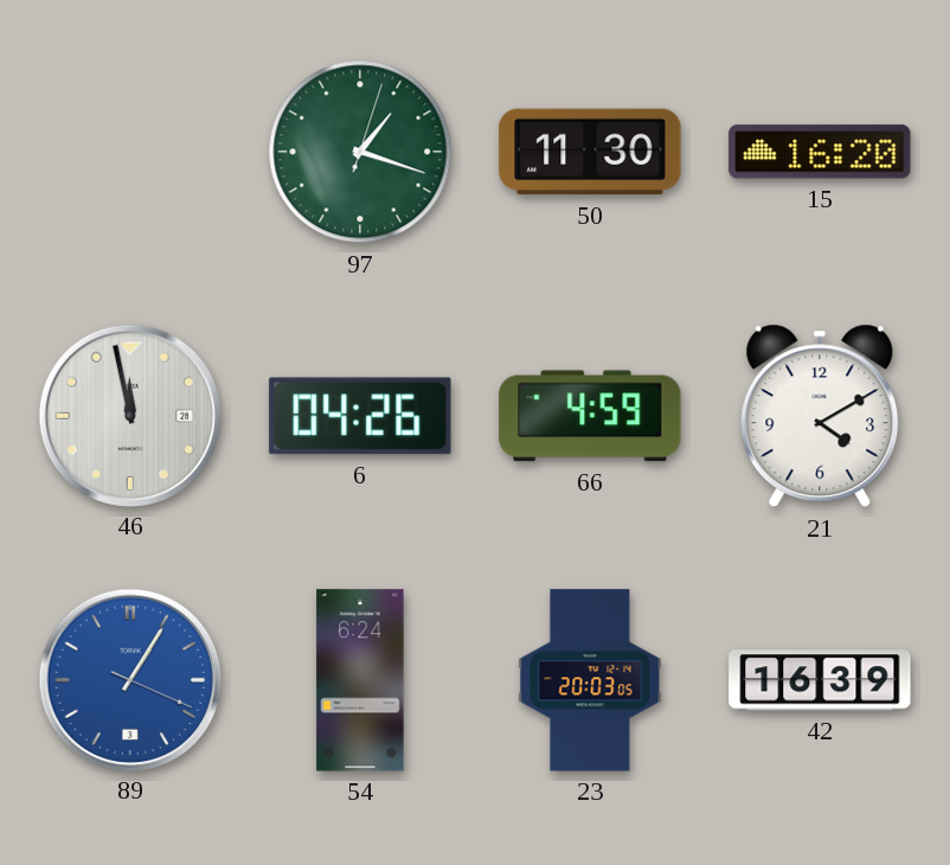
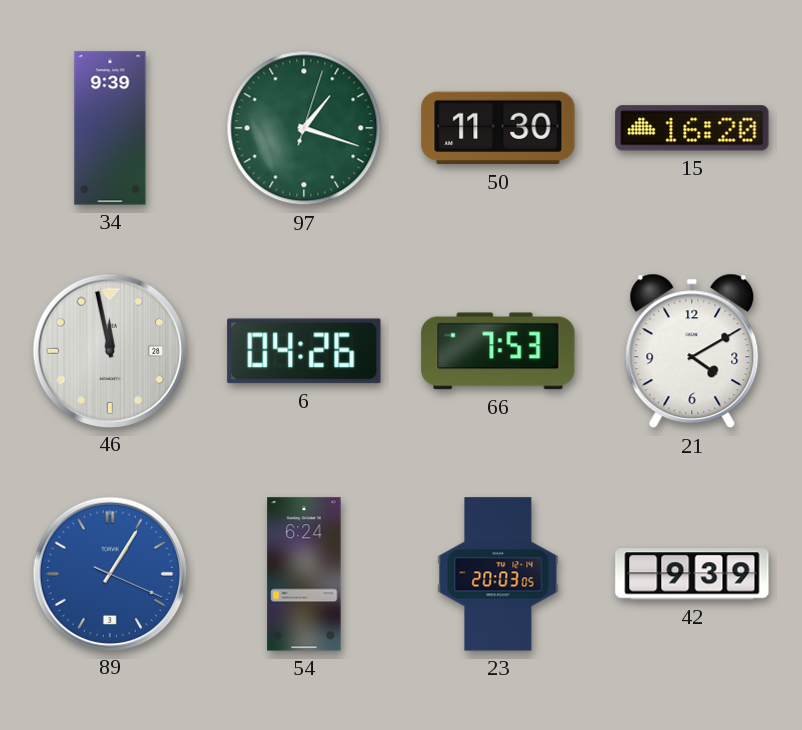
34: none -> 9:39 (110, 128)
66: 4:59 -> 7:53 (498, 351)
42: 16:39 -> 9:39 (692, 574)
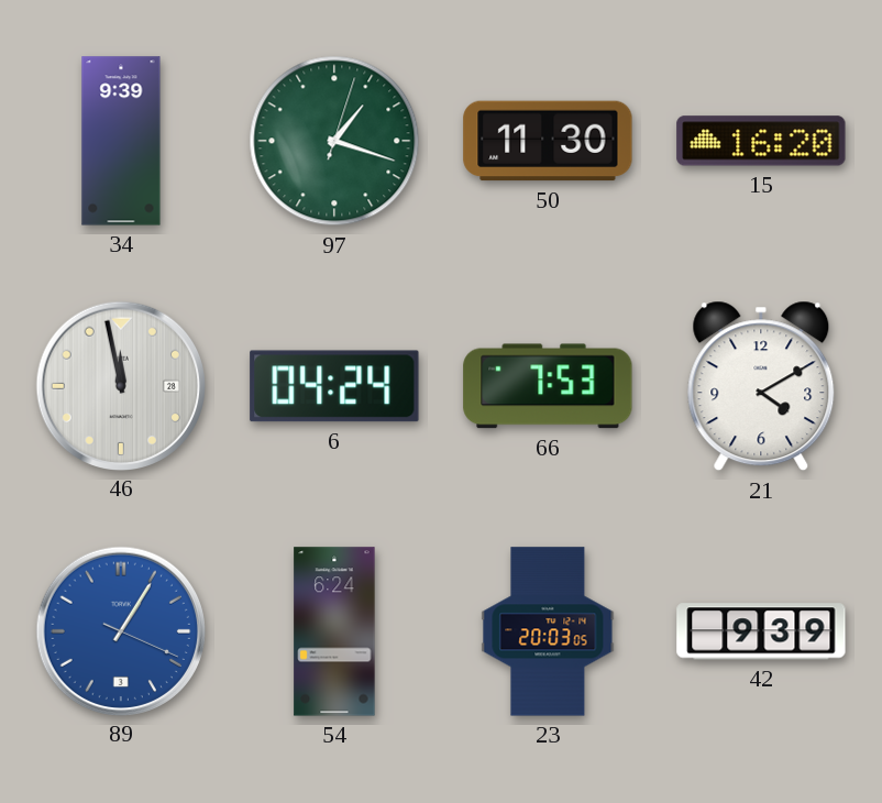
6: 04:26 -> 04:24 (334, 386)
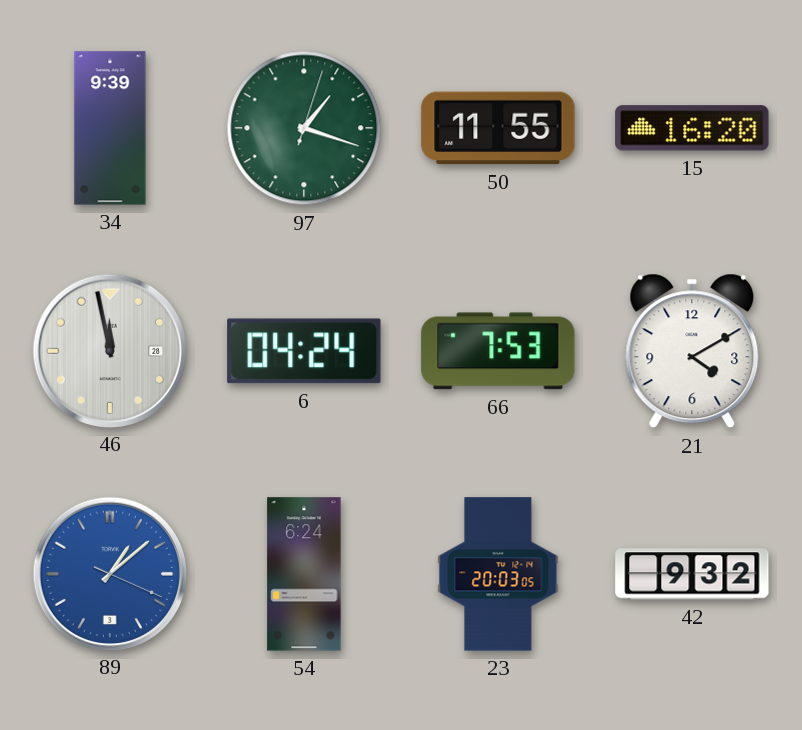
50: 11:30 -> 11:55 (498, 128)
89: 1:05 -> 1:08 (109, 573)
42: 9:39 -> 9:32 (692, 574)
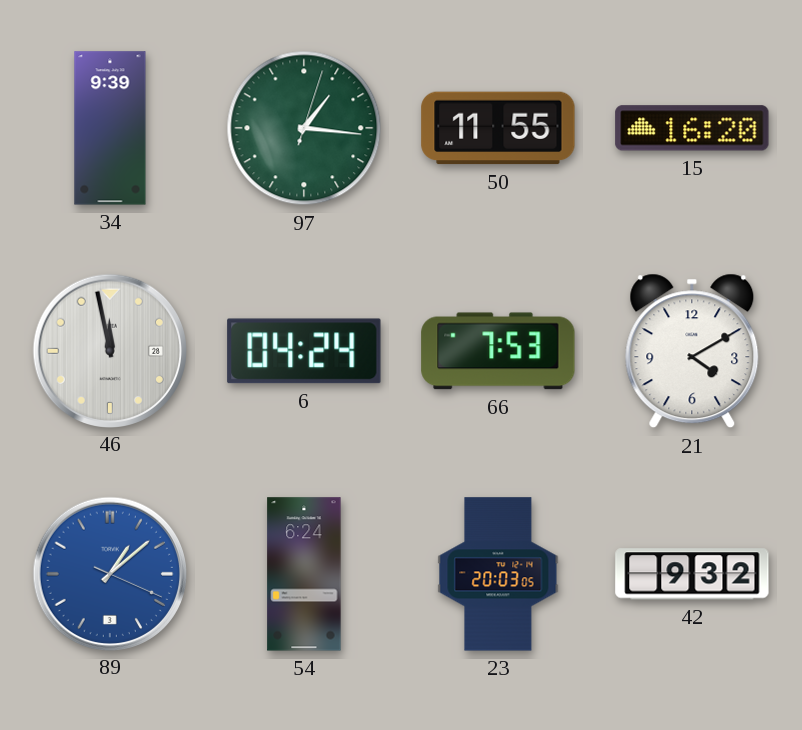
97: 1:18 -> 1:16 (304, 128)
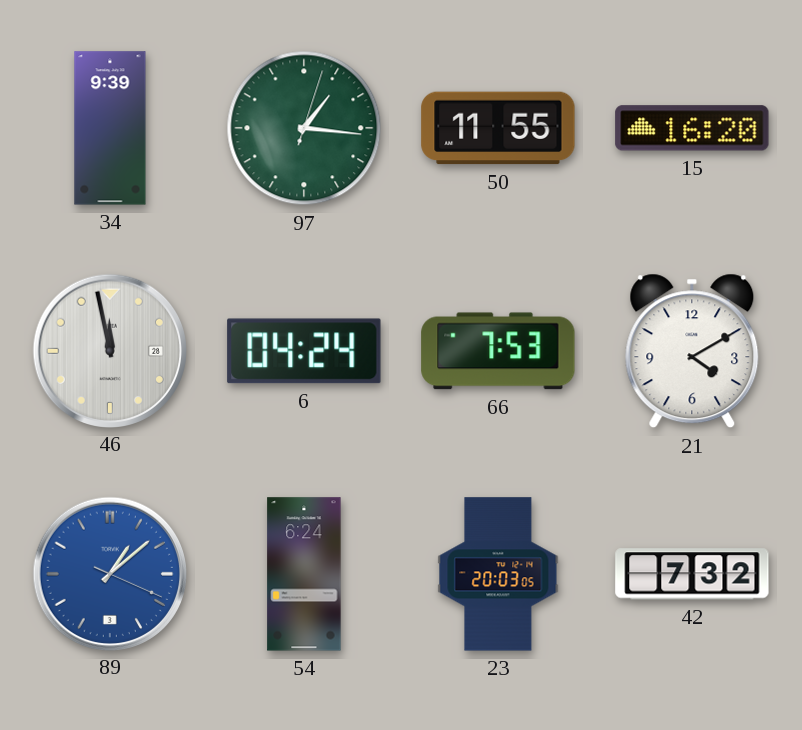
42: 9:32 -> 7:32 (692, 574)
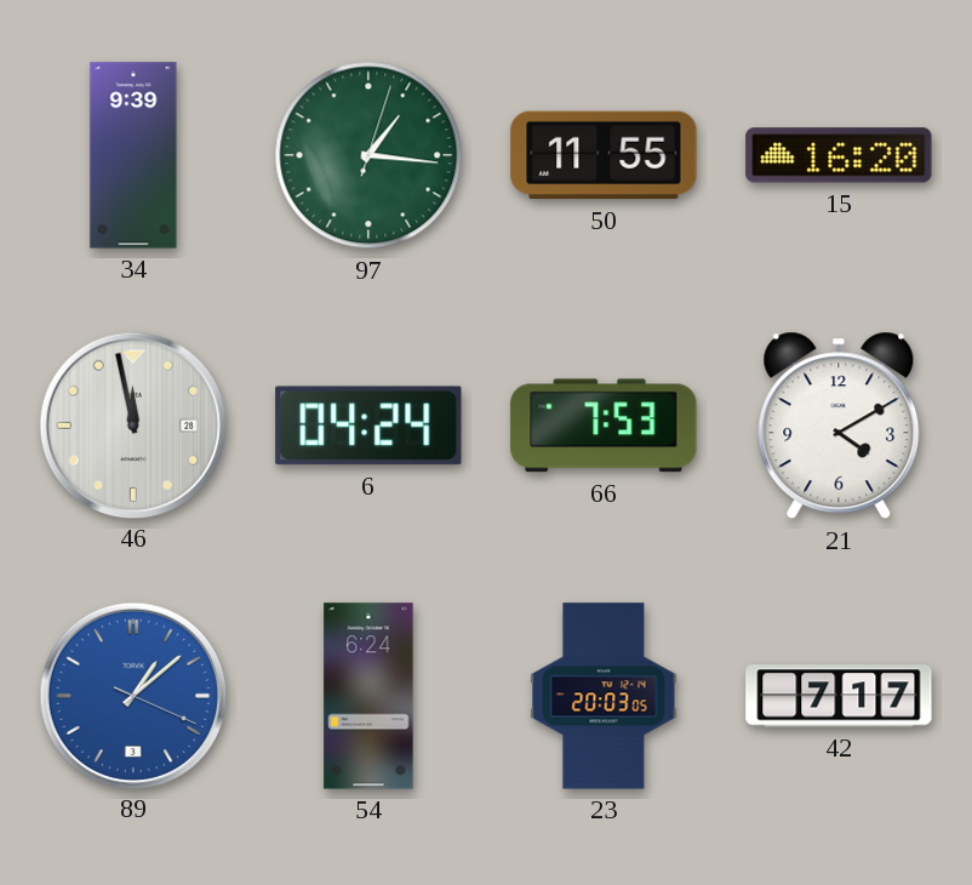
42: 7:32 -> 7:17 (839, 696)
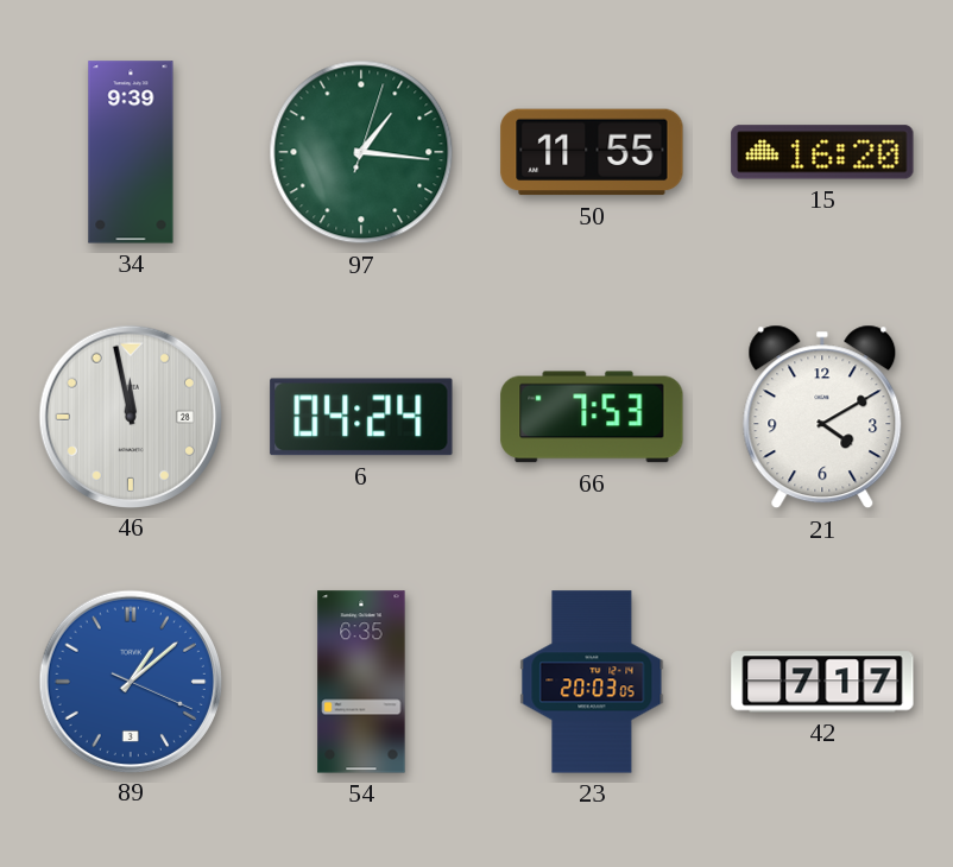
54: 6:24 -> 6:35 (361, 682)
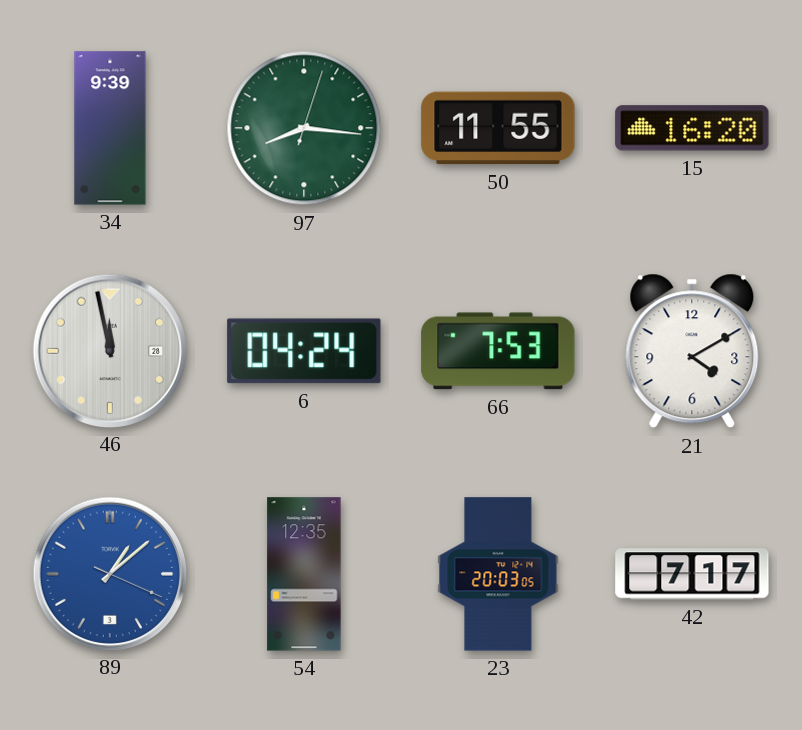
97: 1:16 -> 8:16 (304, 128)
54: 6:35 -> 12:35 (304, 574)
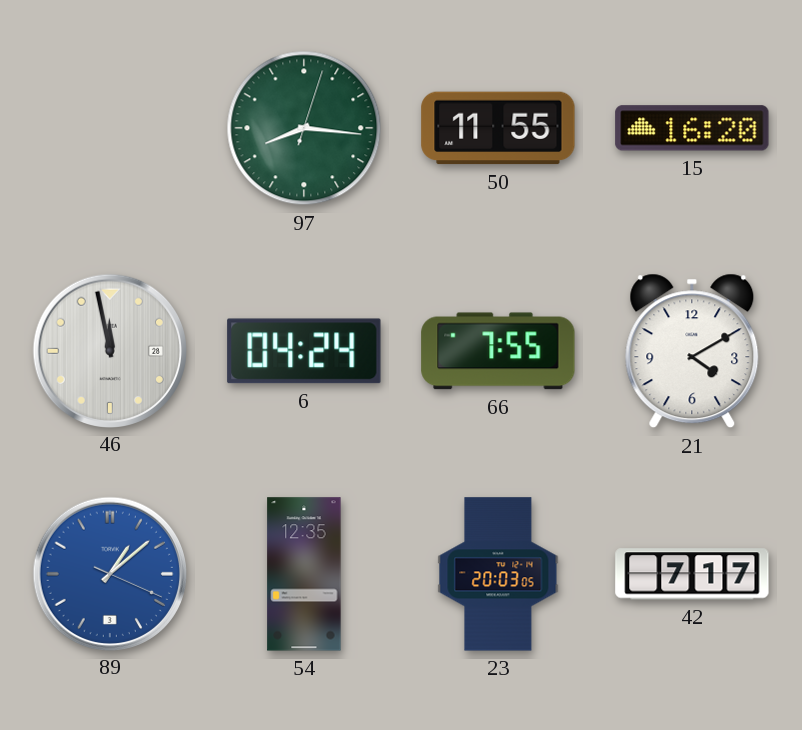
34: 9:39 -> none (110, 128)
66: 7:53 -> 7:55 (498, 351)
